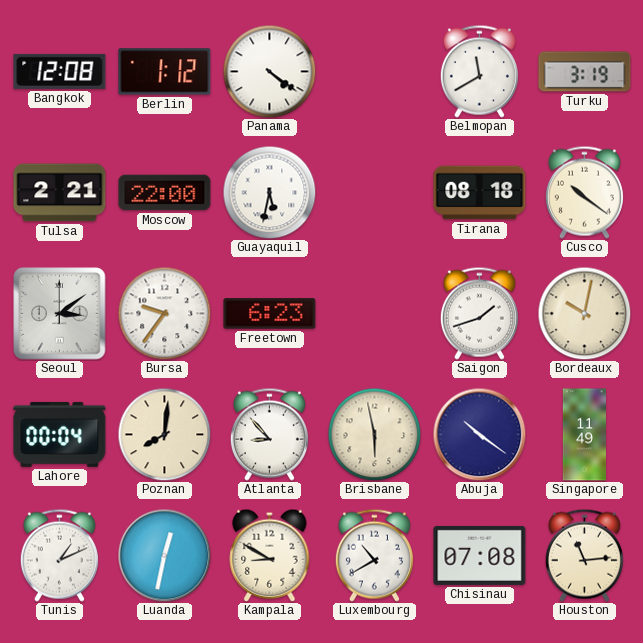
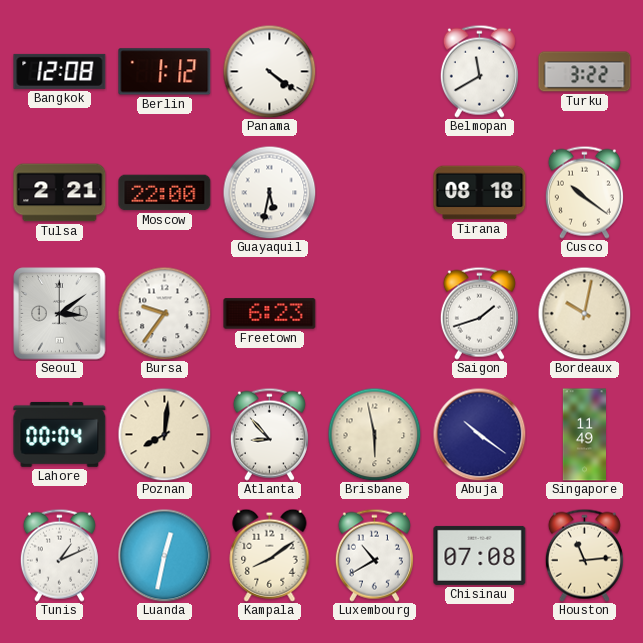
Turku: 3:19 -> 3:22 (585, 72)
Kampala: 8:50 -> 8:09 (270, 555)
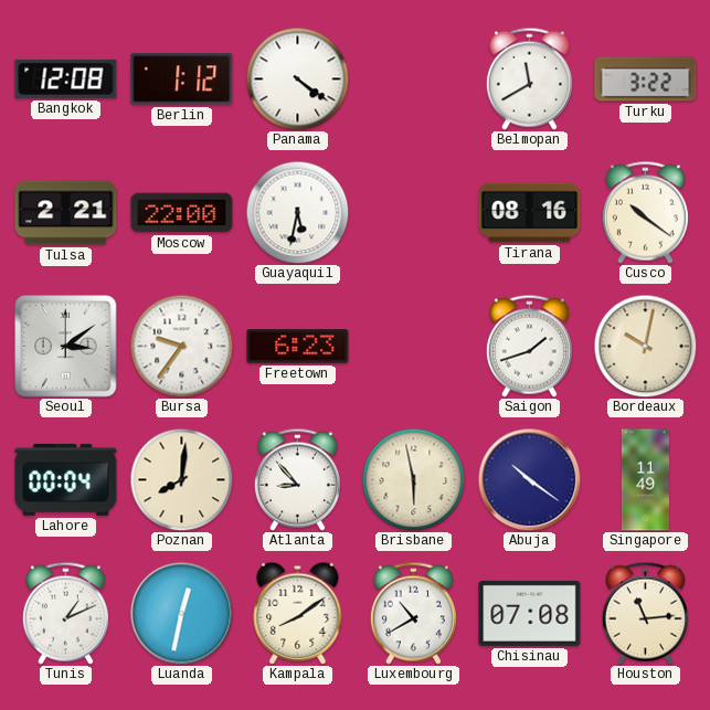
Tirana: 08:18 -> 08:16 (530, 213)
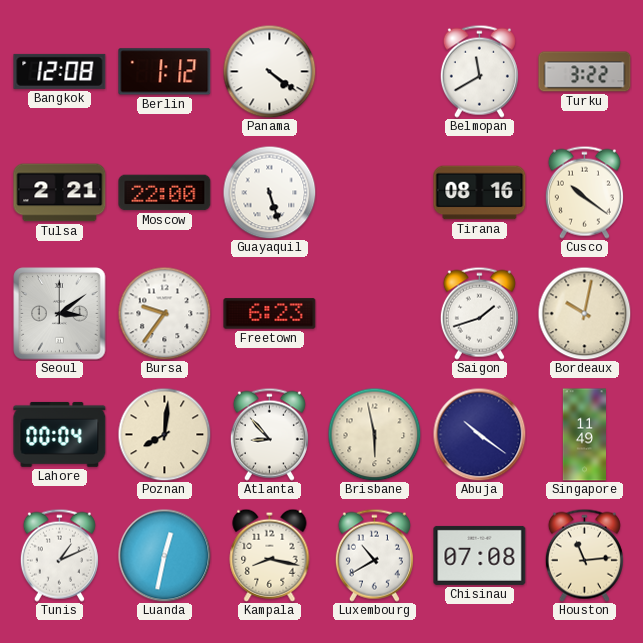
Guayaquil: 5:32 -> 5:27 (269, 192)
Kampala: 8:09 -> 8:17 (270, 555)
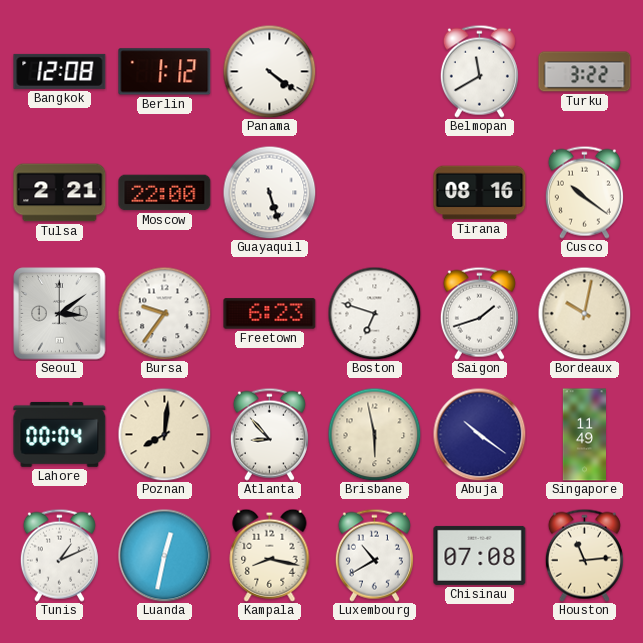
Boston: none -> 6:48 (374, 313)
